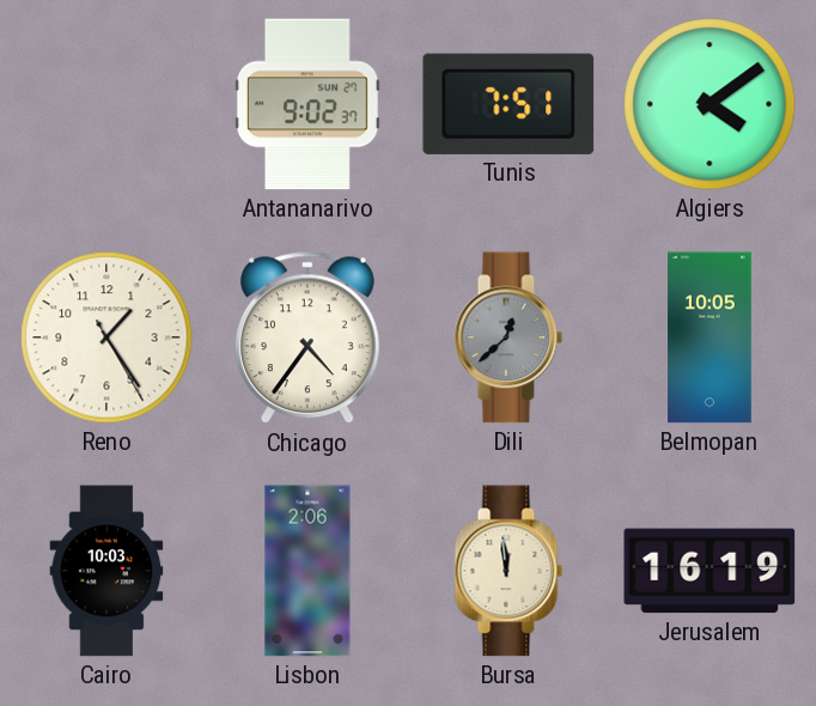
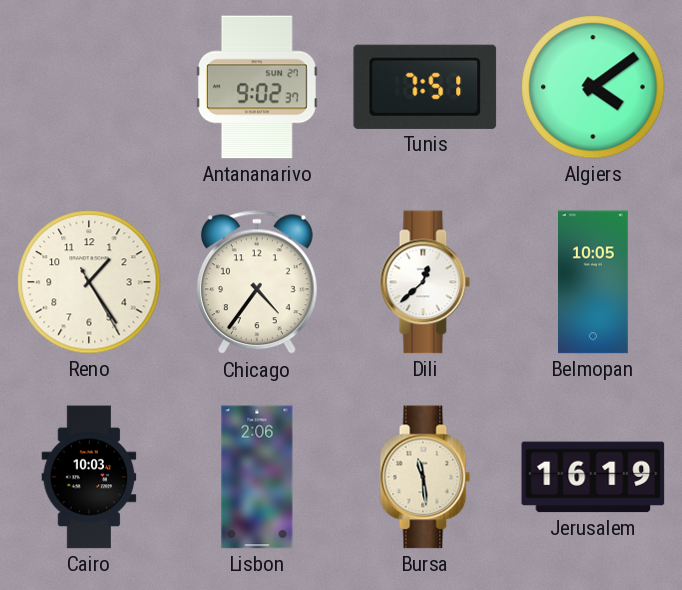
Dili dial: grey -> white (425, 282)
Bursa: 11:59 -> 11:29 (425, 477)
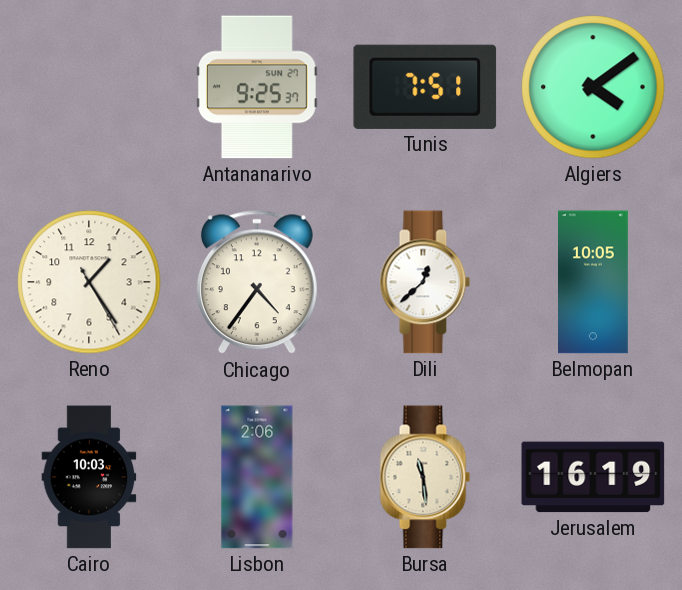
Antananarivo: 9:02 -> 9:25 (257, 87)
